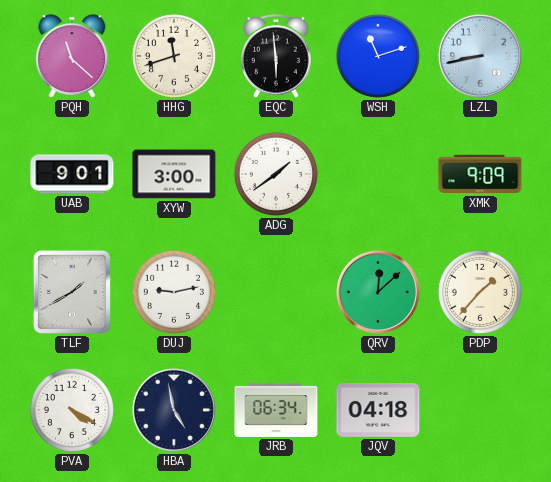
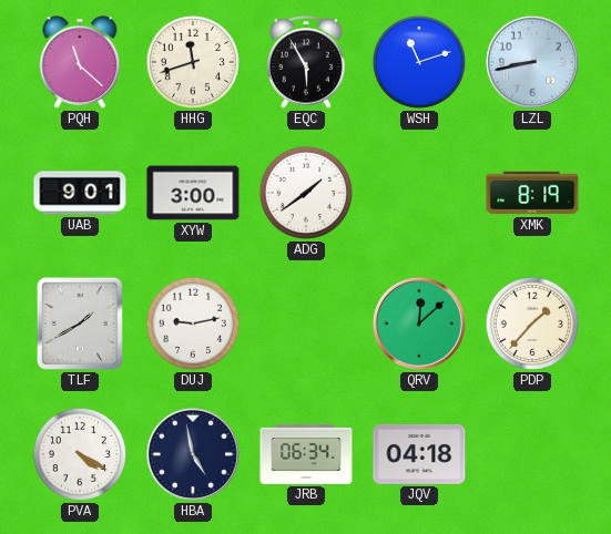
EQC: 5:59 -> 5:55 (306, 62)
XMK: 9:09 -> 8:19 (532, 193)
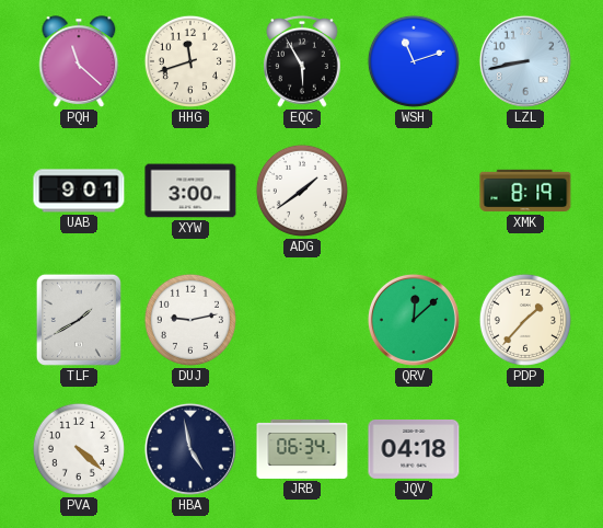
PVA: 4:20 -> 4:22 (79, 449)
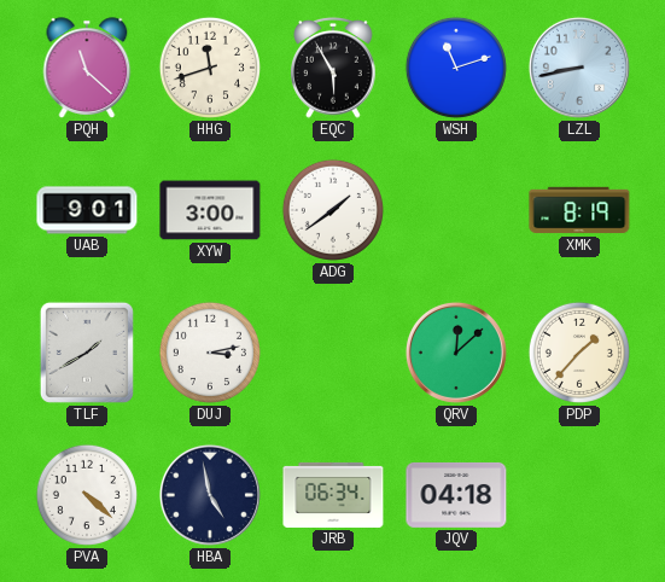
DUJ: 9:13 -> 3:13 (210, 353)
